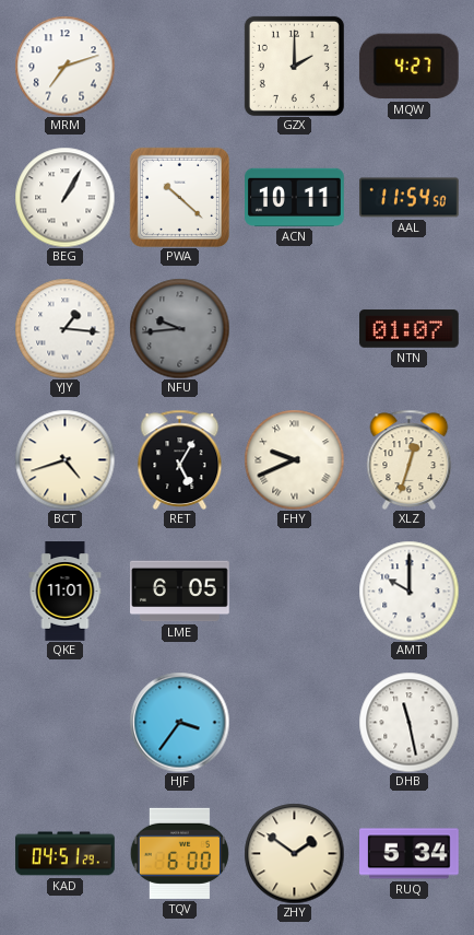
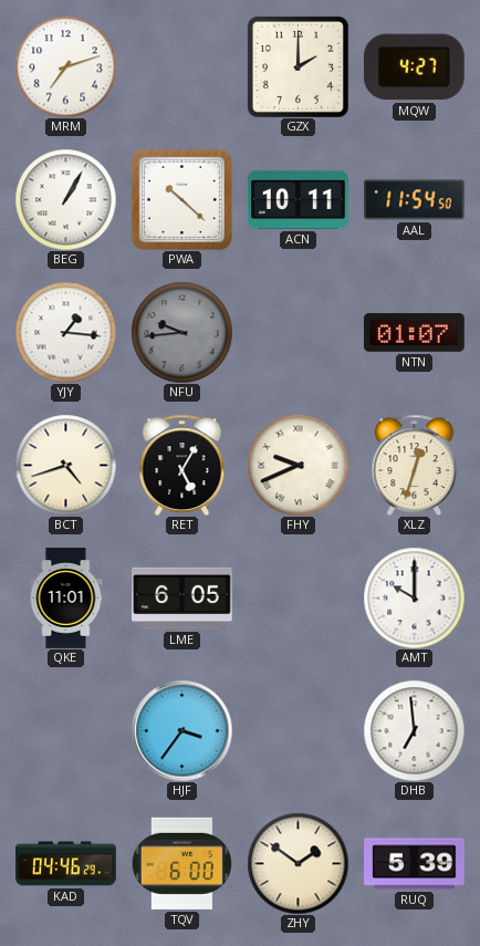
DHB: 11:28 -> 6:59 (414, 730)
KAD: 04:51 -> 04:46 (66, 864)
RUQ: 5:34 -> 5:39 (415, 864)
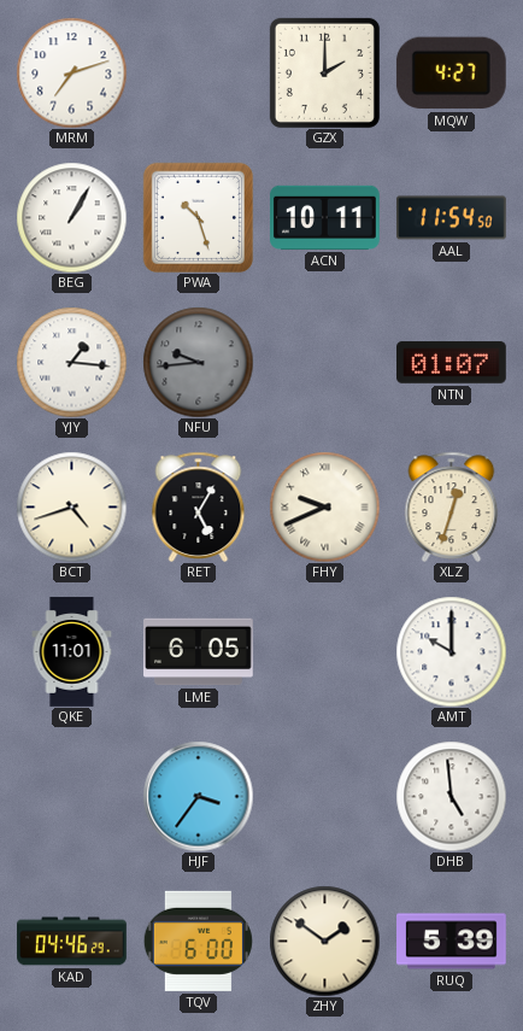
PWA: 10:22 -> 10:27 (198, 217)
DHB: 6:59 -> 4:59 (451, 796)
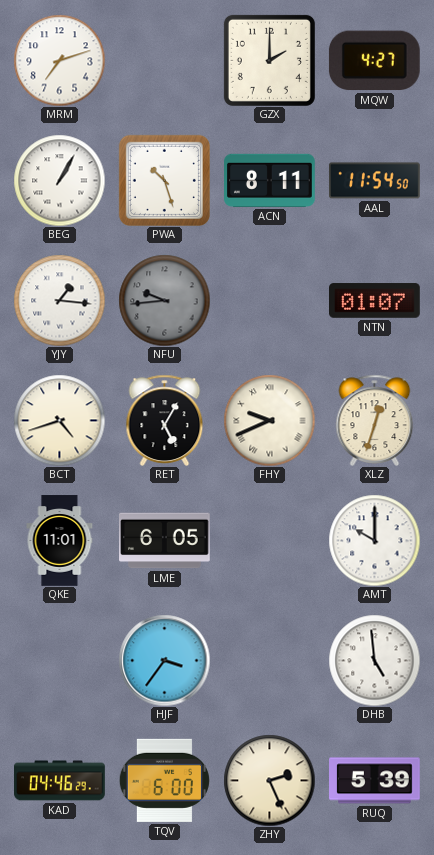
ACN: 10:11 -> 8:11 (270, 180)
ZHY: 1:51 -> 2:26 (269, 780)
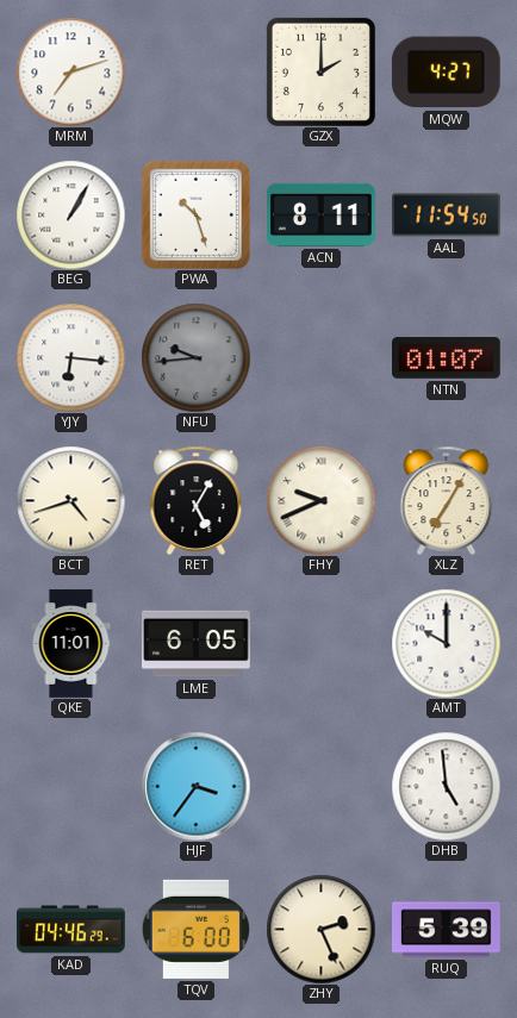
YJY: 1:16 -> 6:16 (70, 357)
XLZ: 12:33 -> 7:05 (447, 500)
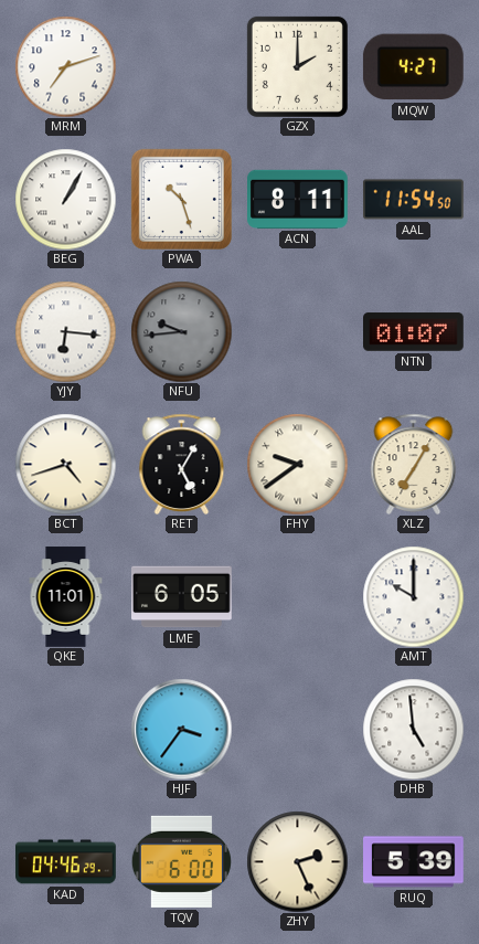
FHY: 9:41 -> 9:39 (297, 464)
